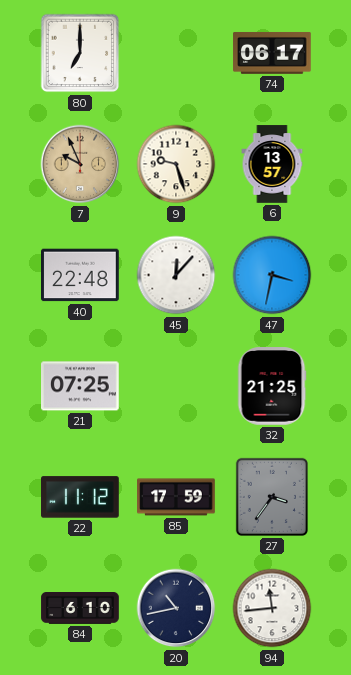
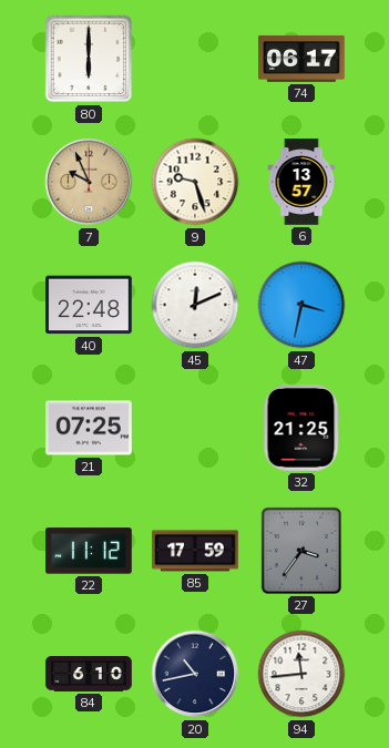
80: 7:00 -> 6:00 (89, 59)
45: 12:07 -> 12:11 (195, 305)
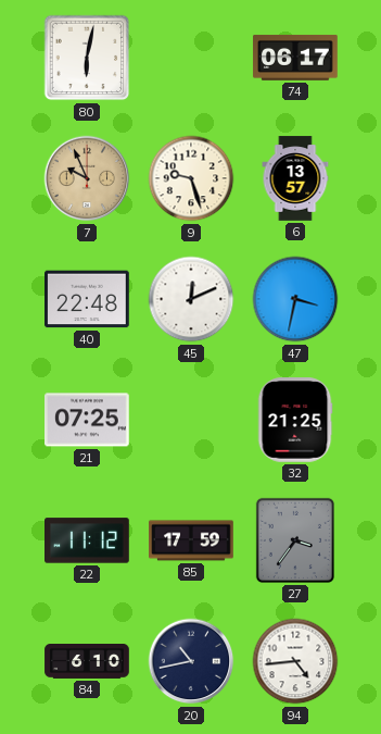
80: 6:00 -> 6:02 (87, 58)
94: 11:44 -> 4:44 (295, 661)
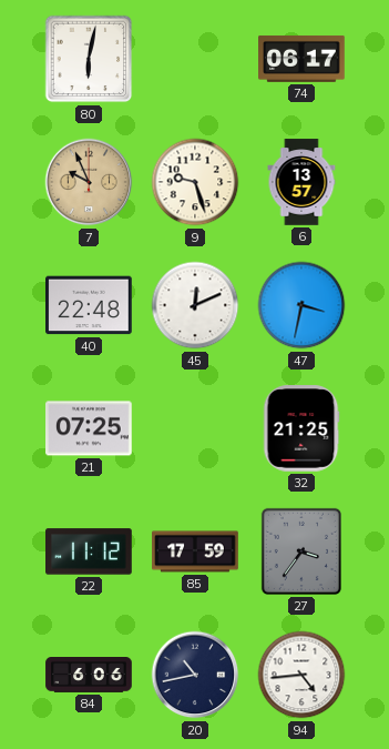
84: 6:10 -> 6:06 (89, 676)
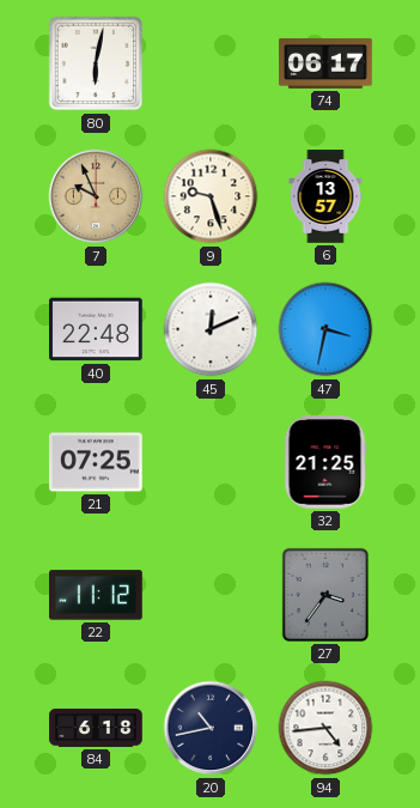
85: 17:59 -> none (195, 551)
84: 6:06 -> 6:18 (96, 729)
